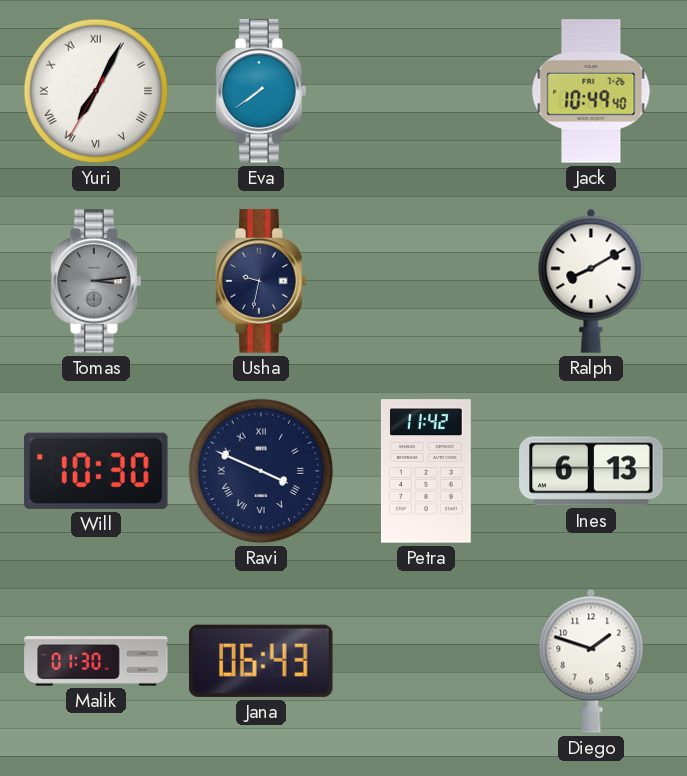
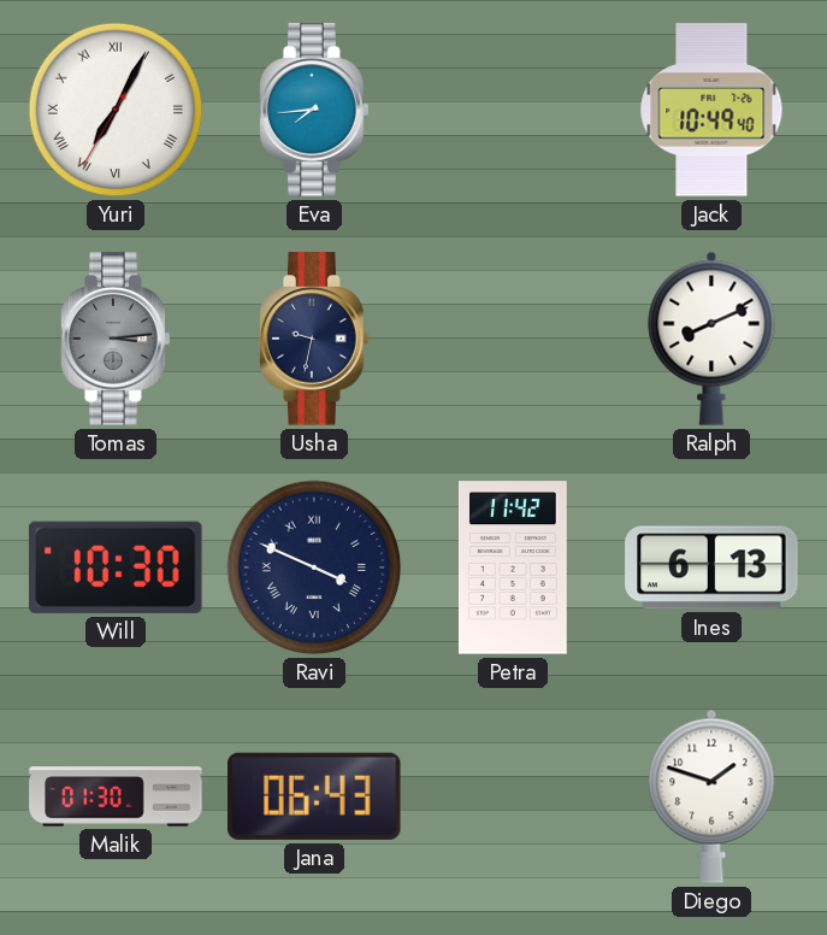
Eva: 7:39 -> 7:44 (314, 110)
Ralph: 8:10 -> 8:11 (711, 339)
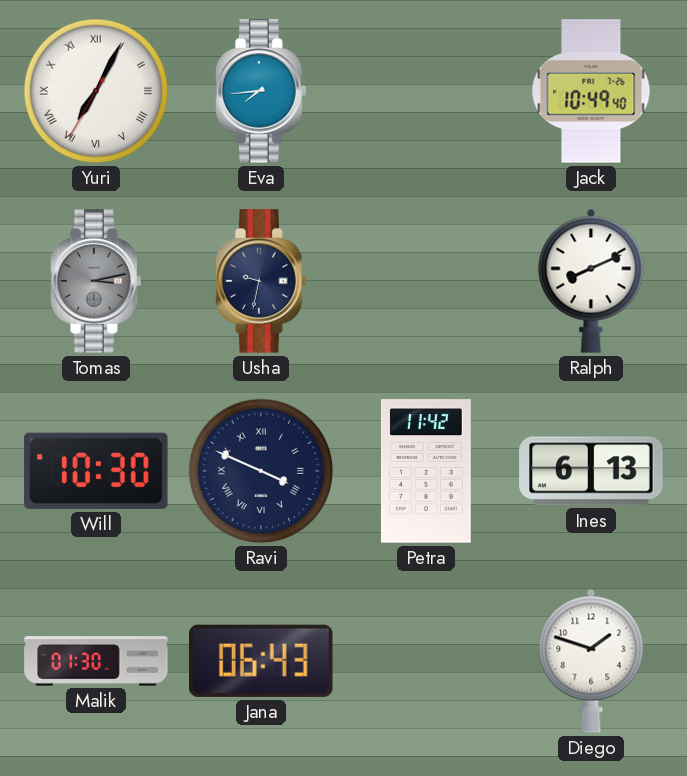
Tomas: 3:14 -> 3:13 (96, 281)
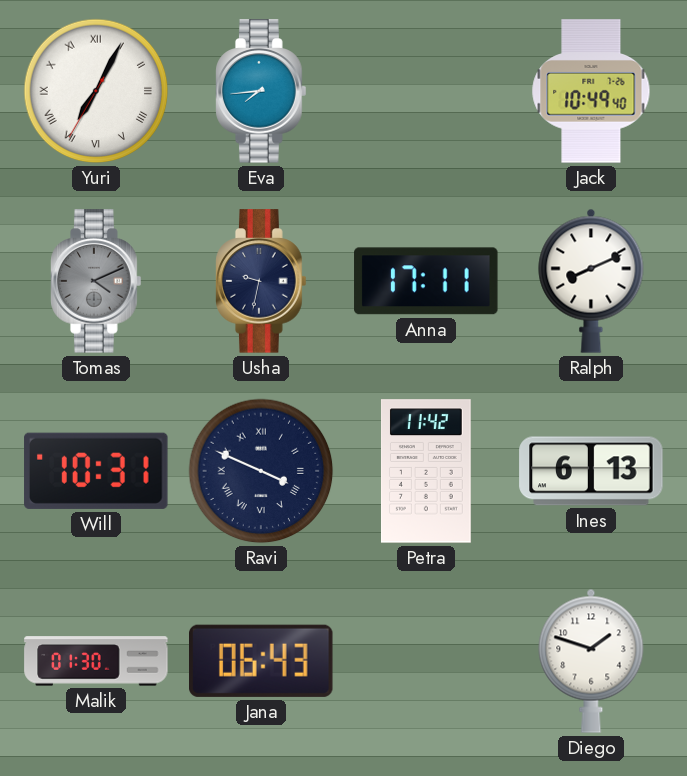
Tomas: 3:13 -> 4:11 (96, 281)
Anna: none -> 17:11 (426, 281)
Will: 10:30 -> 10:31 (96, 471)
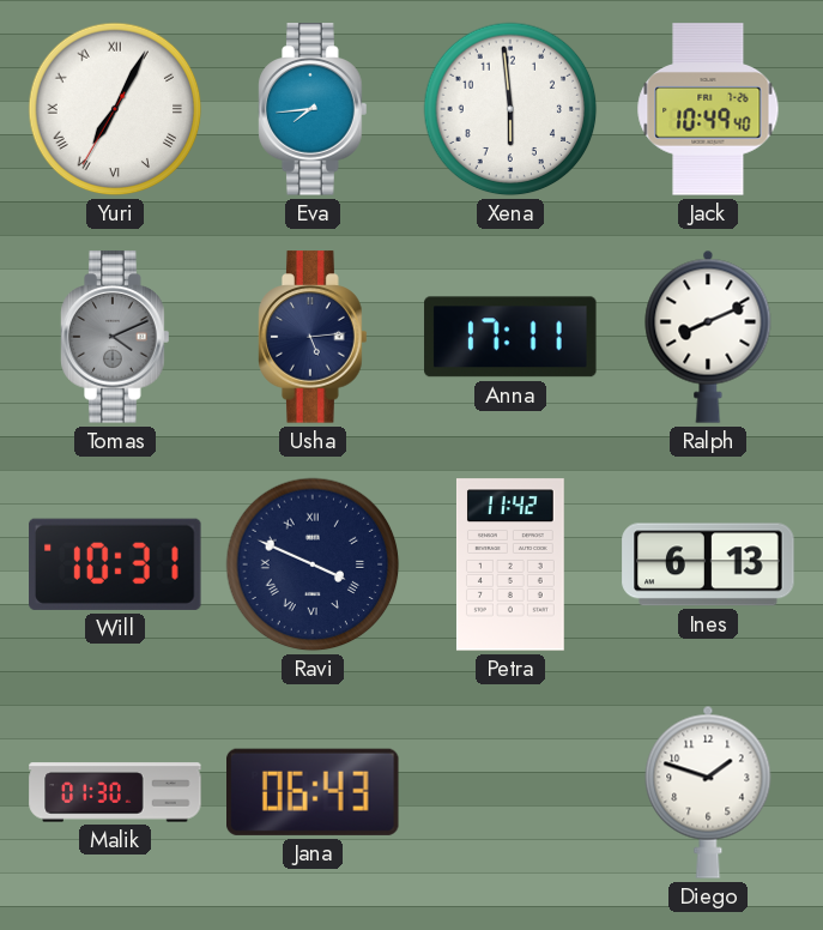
Xena: none -> 5:59 (510, 109)
Usha: 9:32 -> 5:14 (313, 337)
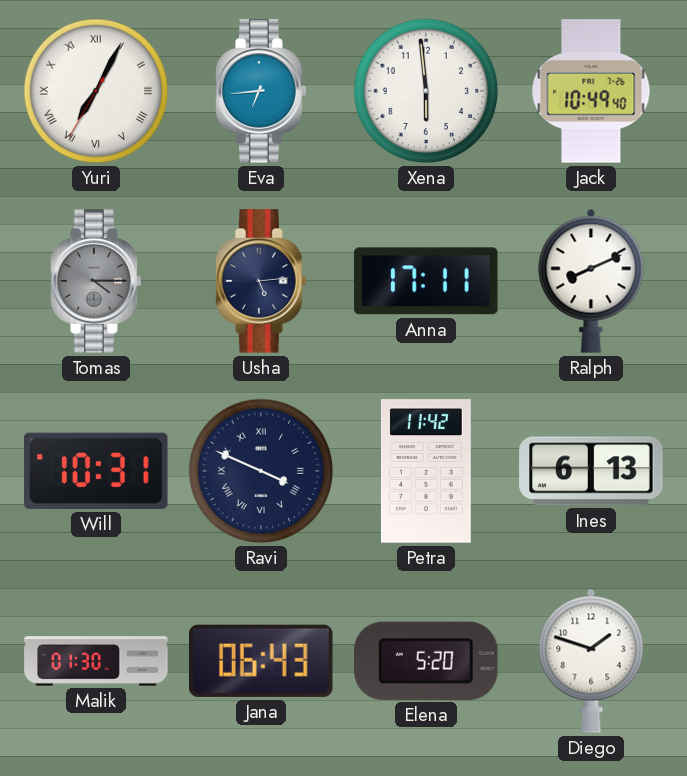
Eva: 7:44 -> 6:44 (261, 91)
Tomas: 4:11 -> 4:15 (96, 281)
Elena: none -> 5:20 (426, 661)
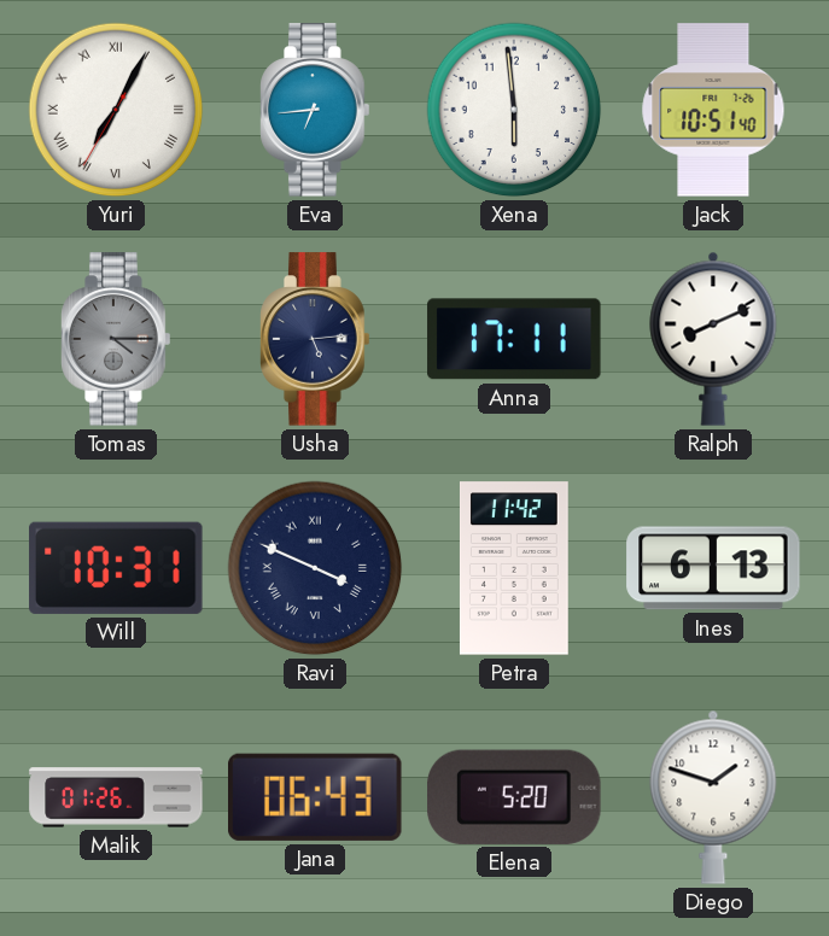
Jack: 10:49 -> 10:51 (713, 110)
Malik: 01:30 -> 01:26 (116, 797)
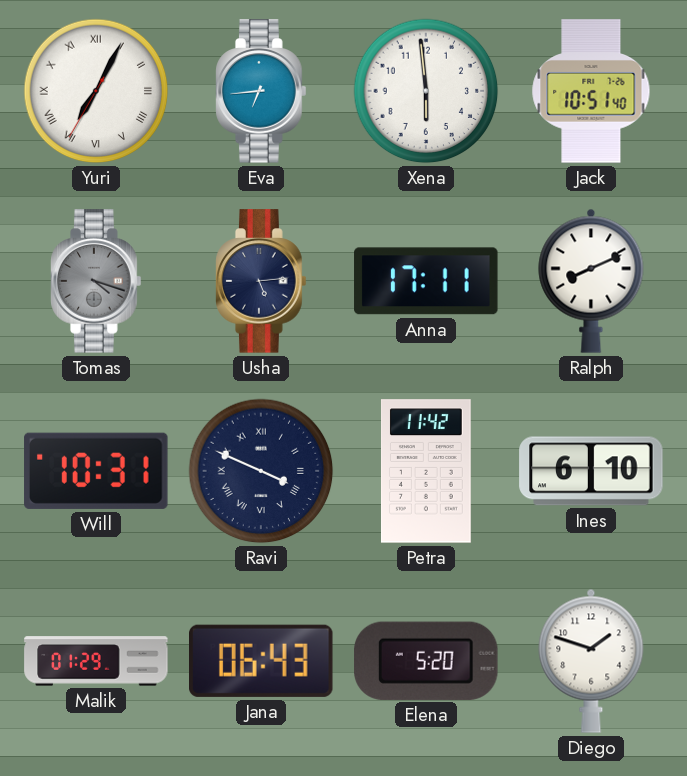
Tomas: 4:15 -> 4:18 (96, 281)
Ines: 6:13 -> 6:10 (591, 471)
Malik: 01:26 -> 01:29 (96, 661)
